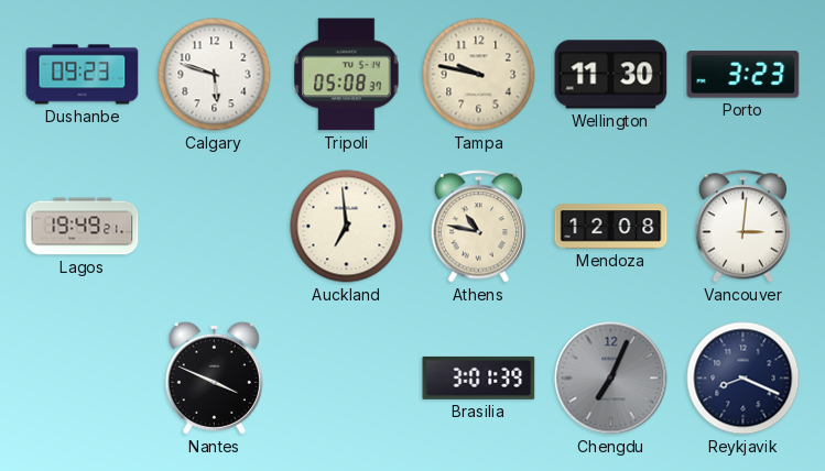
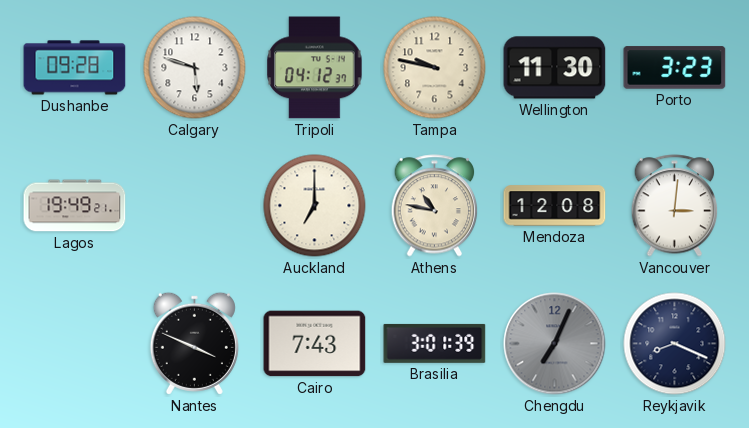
Dushanbe: 09:23 -> 09:28 (75, 68)
Tripoli: 05:08 -> 04:12 (315, 68)
Auckland: 6:59 -> 7:00 (315, 206)
Cairo: none -> 7:43 (315, 344)
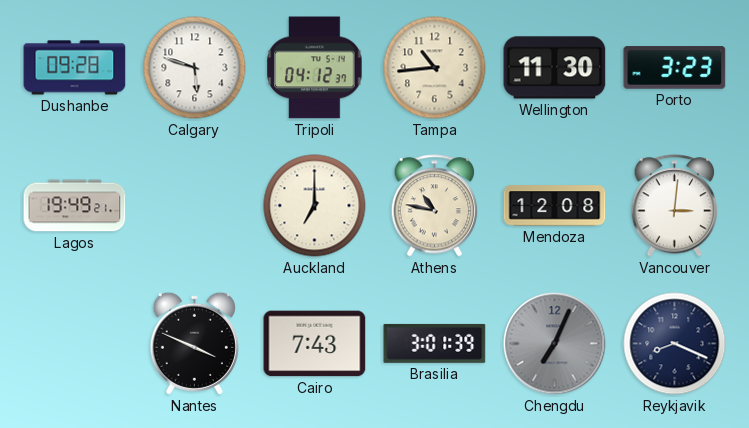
Tampa: 9:47 -> 10:44 (435, 68)
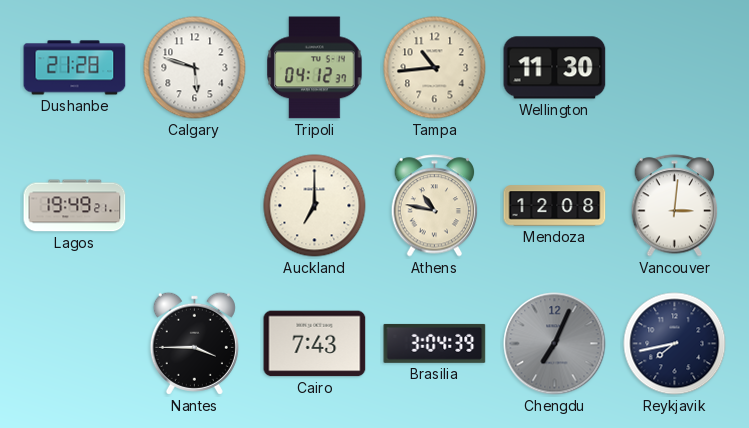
Dushanbe: 09:28 -> 21:28 (75, 68)
Porto: 3:23 -> none (675, 68)
Nantes: 3:49 -> 3:45 (194, 343)
Brasilia: 3:01 -> 3:04 (435, 343)
Reykjavik: 8:19 -> 7:43 (675, 344)
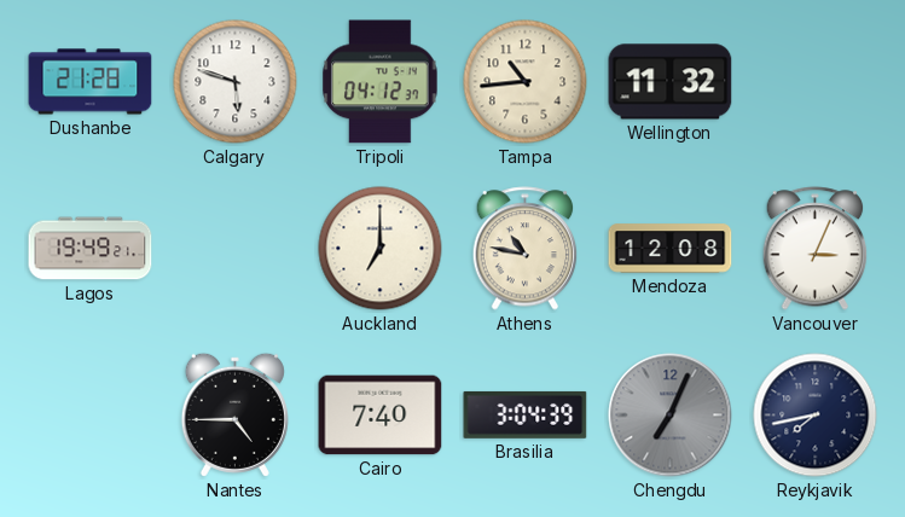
Wellington: 11:30 -> 11:32 (671, 82)
Vancouver: 3:01 -> 3:04 (816, 249)
Nantes: 3:45 -> 4:45 (234, 414)
Cairo: 7:43 -> 7:40 (381, 416)
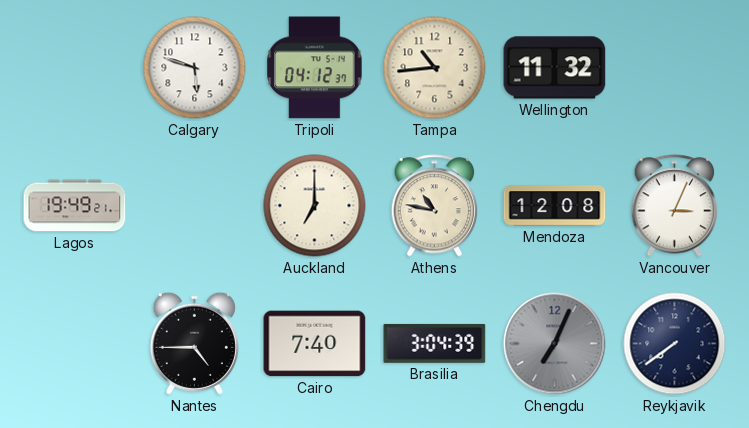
Dushanbe: 21:28 -> none (91, 82)
Reykjavik: 7:43 -> 7:39 (675, 344)
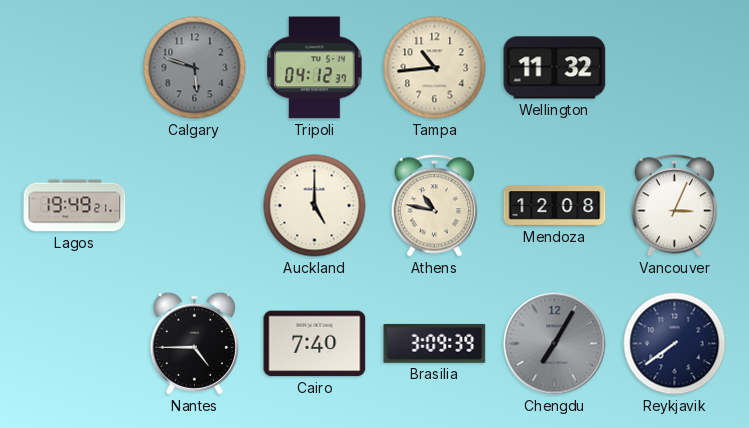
Calgary dial: white -> grey (195, 68)
Auckland: 7:00 -> 5:00 (315, 206)
Brasilia: 3:04 -> 3:09 (435, 343)
Chengdu: 7:04 -> 7:05 (555, 344)
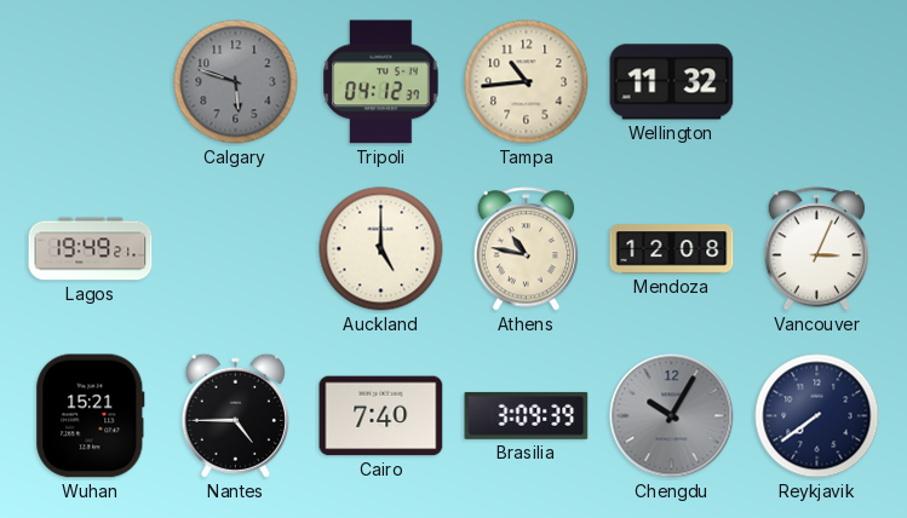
Wuhan: none -> 15:21 (91, 416)
Chengdu: 7:05 -> 10:05 (672, 416)
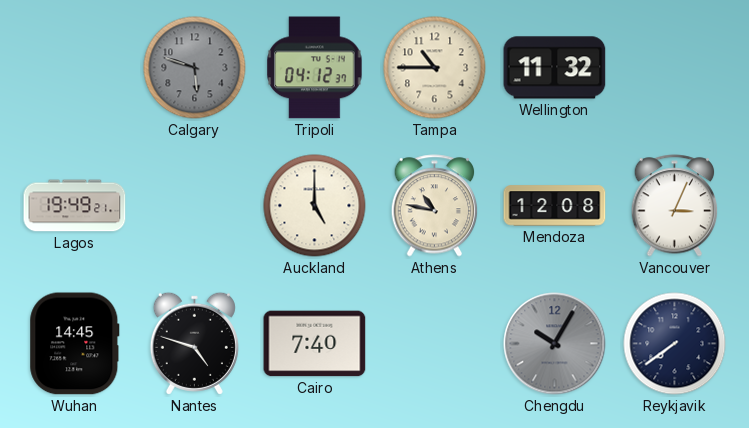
Tampa: 10:44 -> 10:45 (435, 68)
Wuhan: 15:21 -> 14:45 (75, 344)
Nantes: 4:45 -> 4:48 (194, 343)
Brasilia: 3:09 -> none (527, 415)
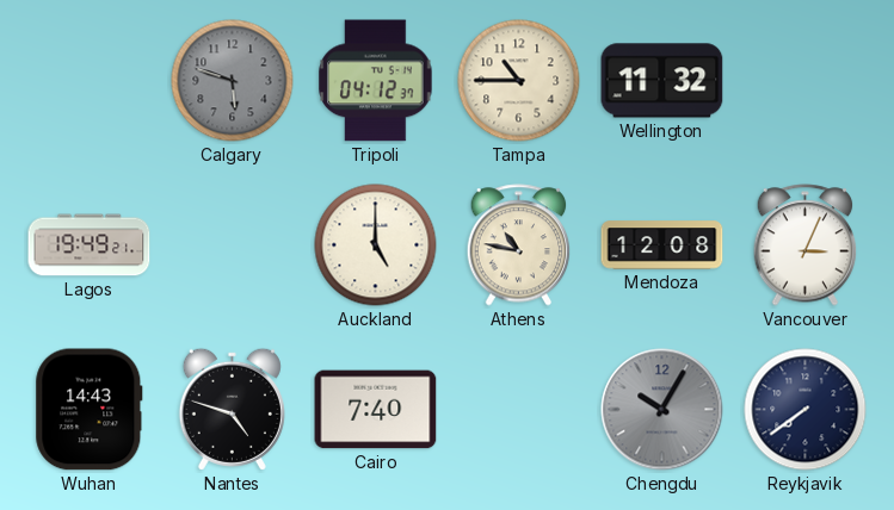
Wuhan: 14:45 -> 14:43 (90, 410)
